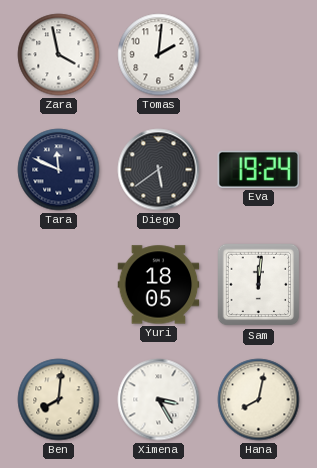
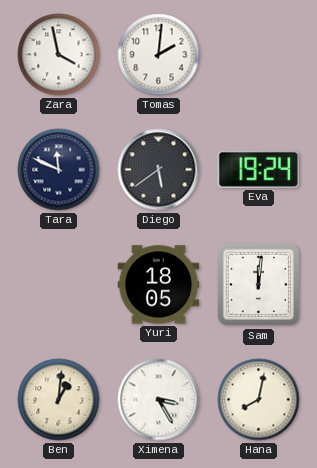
Ben: 8:01 -> 1:01 (59, 400)
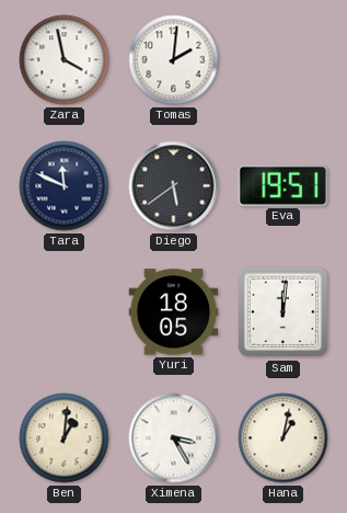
Eva: 19:24 -> 19:51 (282, 185)
Hana: 8:02 -> 1:02 (284, 438)
